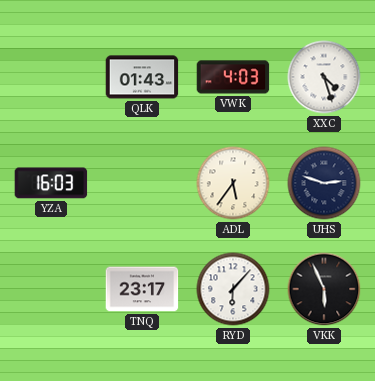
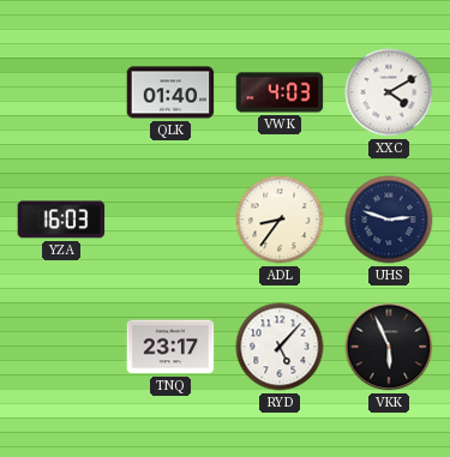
QLK: 01:43 -> 01:40 (170, 92)
XXC: 4:27 -> 4:10 (389, 92)
ADL: 5:36 -> 8:36 (280, 220)
RYD: 6:07 -> 5:07 (280, 347)
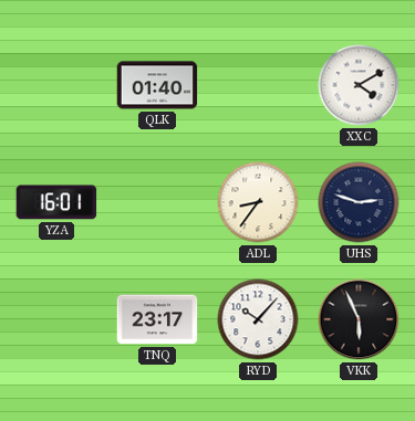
VWK: 4:03 -> none (280, 92)
YZA: 16:03 -> 16:01 (56, 202)
RYD: 5:07 -> 10:07 (258, 319)
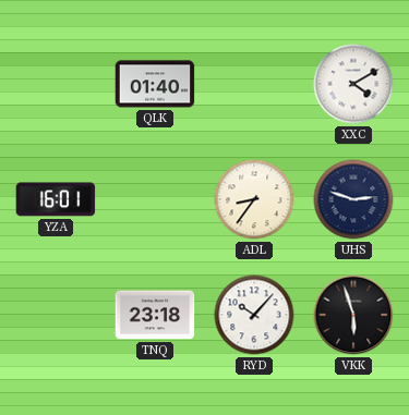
TNQ: 23:17 -> 23:18 (155, 315)
VKK: 5:56 -> 5:57 (353, 315)
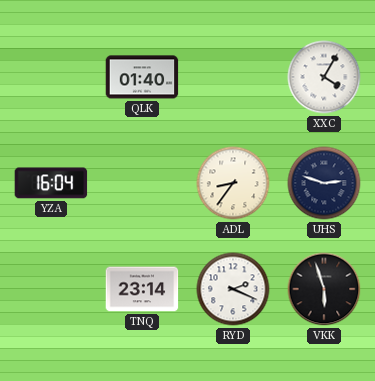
XXC: 4:10 -> 4:05 (324, 77)
YZA: 16:01 -> 16:04 (51, 183)
TNQ: 23:18 -> 23:14 (142, 289)
RYD: 10:07 -> 2:19 (233, 289)
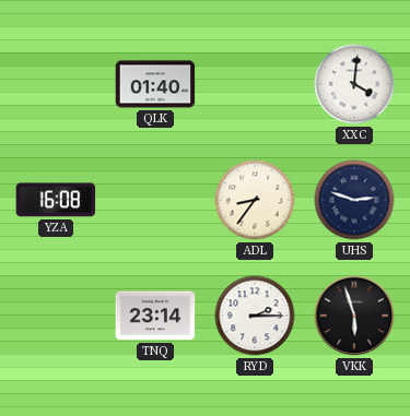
XXC: 4:05 -> 4:01 (354, 84)
YZA: 16:04 -> 16:08 (56, 200)
RYD: 2:19 -> 2:15 (255, 316)
